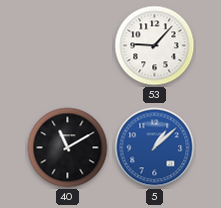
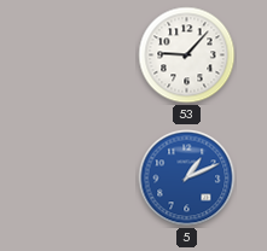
40: 11:10 -> none (68, 148)
5: 1:08 -> 1:11 (187, 179)
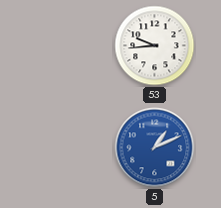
53: 9:07 -> 9:44 (155, 46)
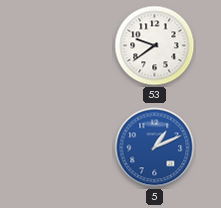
53: 9:44 -> 9:39 (155, 46)
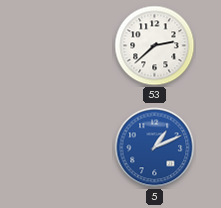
53: 9:39 -> 2:38 (155, 46)
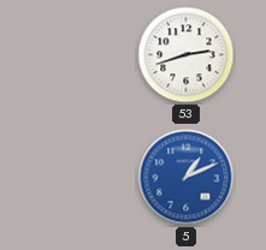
53: 2:38 -> 2:42 (187, 55)
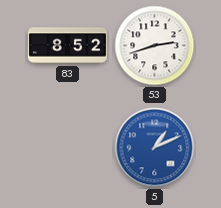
83: none -> 8:52 (67, 46)
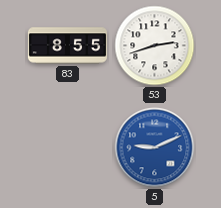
83: 8:52 -> 8:55 (67, 46)
5: 1:11 -> 9:11 (155, 148)
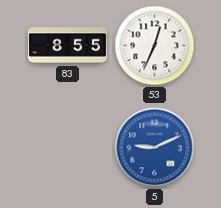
53: 2:42 -> 12:34 (155, 46)
